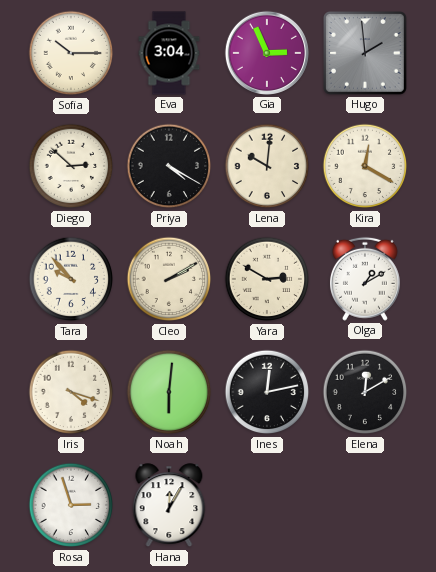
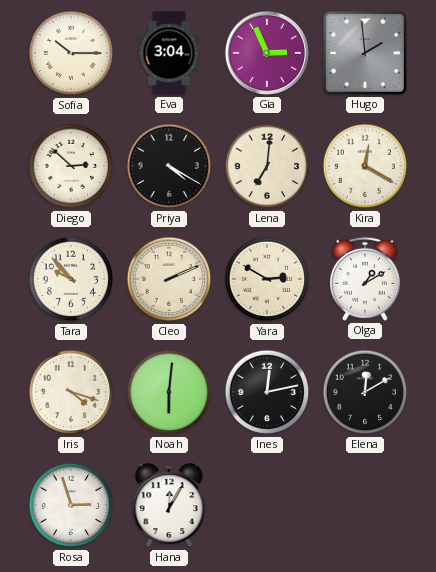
Lena: 10:01 -> 7:01 (267, 166)
Cleo: 2:10 -> 2:11 (169, 279)
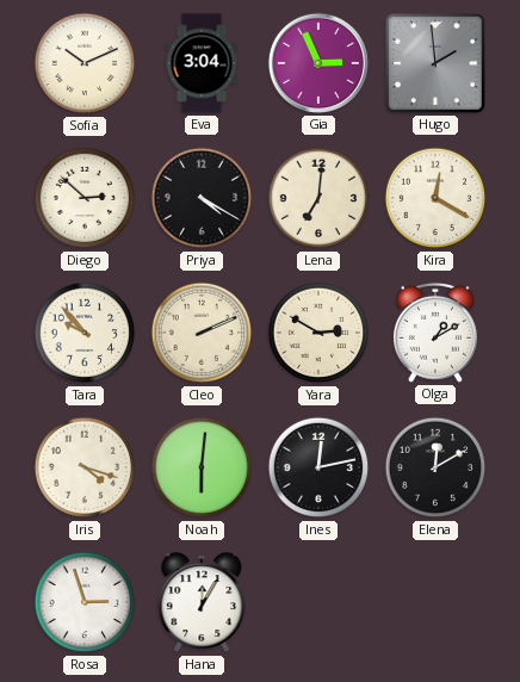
Sofia: 10:15 -> 10:11 (85, 63)
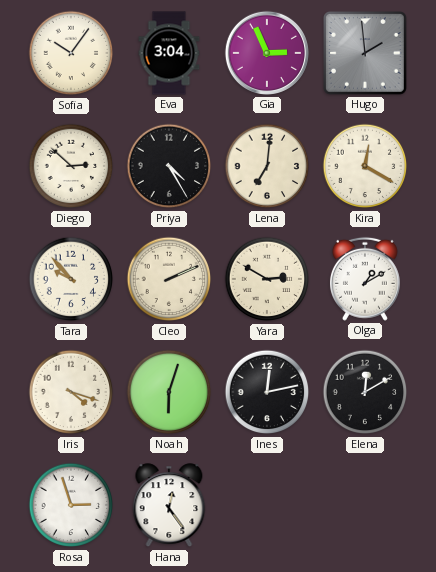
Sofia: 10:11 -> 10:06 (71, 53)
Priya: 4:20 -> 4:25 (169, 166)
Noah: 6:01 -> 6:03 (169, 392)
Hana: 12:05 -> 12:24 (169, 506)
